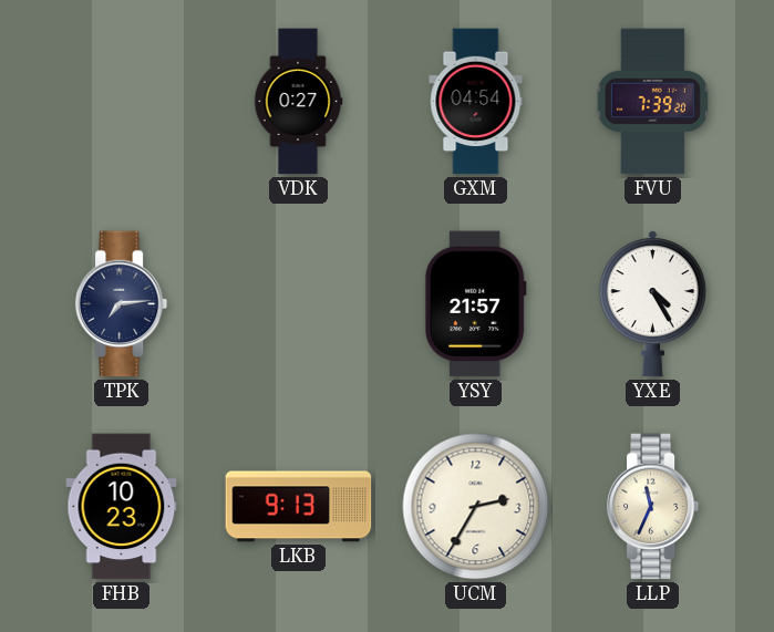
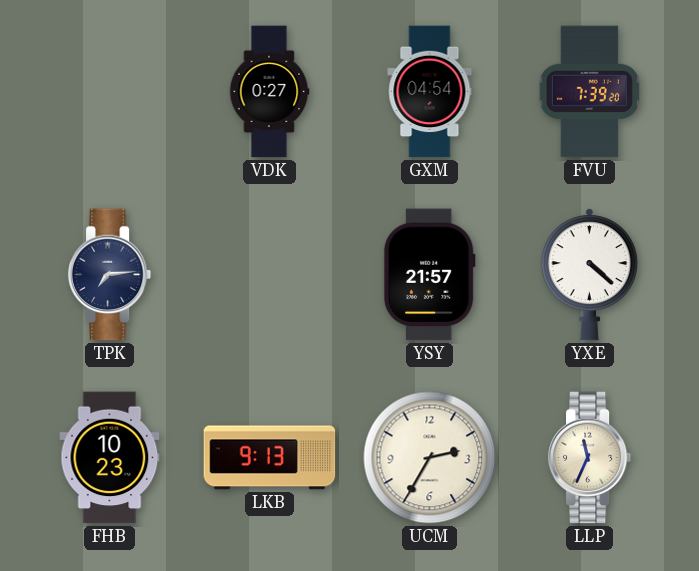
YXE: 4:25 -> 4:22 (589, 275)
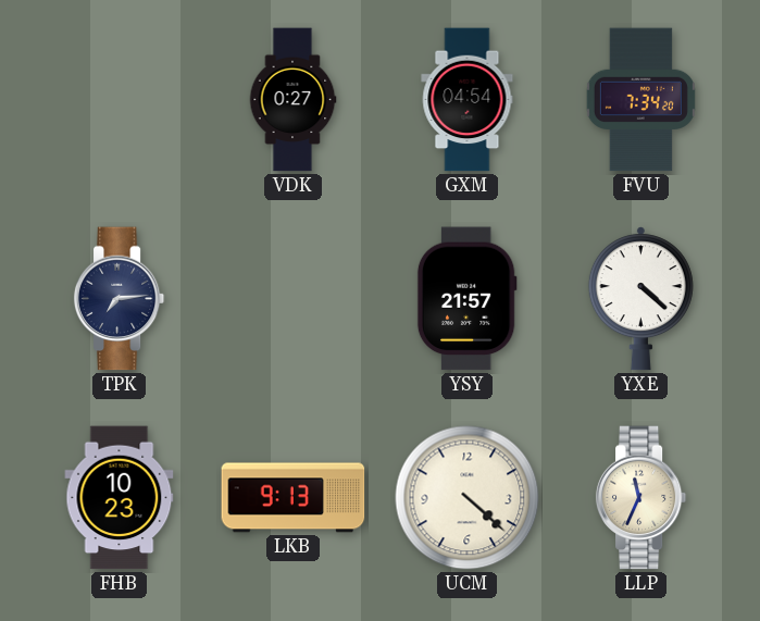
FVU: 7:39 -> 7:34 (640, 100)
UCM: 2:35 -> 4:22 (468, 498)
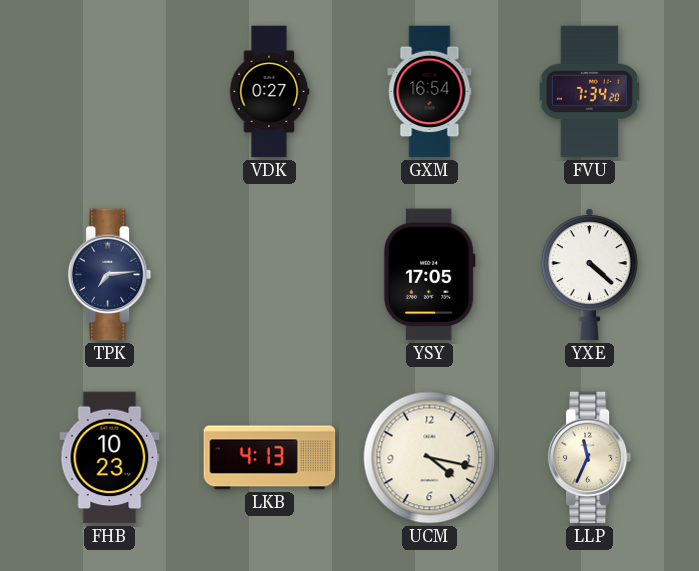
GXM: 04:54 -> 16:54 (430, 92)
YSY: 21:57 -> 17:05 (429, 275)
LKB: 9:13 -> 4:13 (270, 458)
UCM: 4:22 -> 4:17 (430, 458)
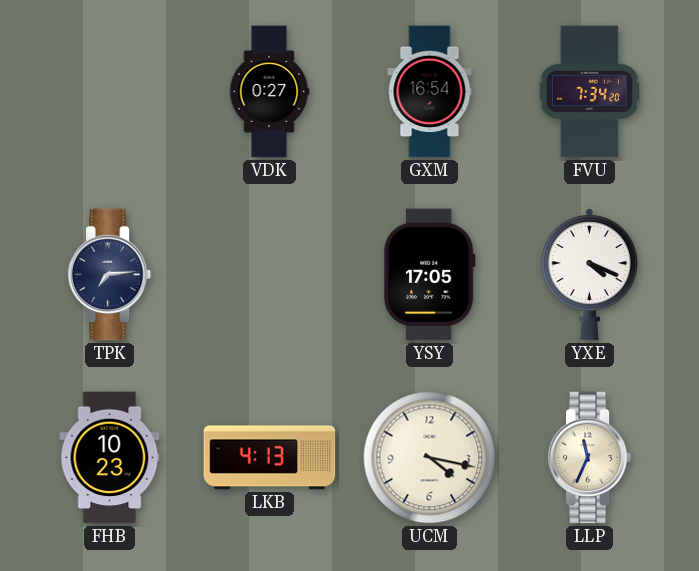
YXE: 4:22 -> 4:19 (589, 275)
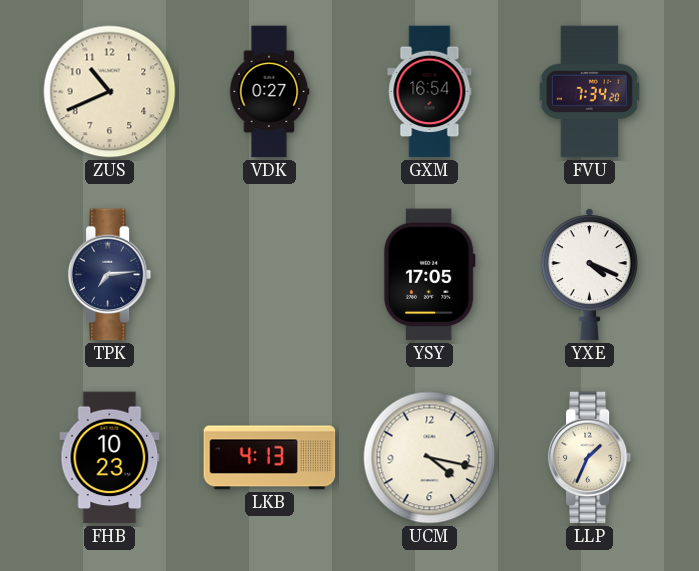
ZUS: none -> 10:41 (110, 92)
LLP: 11:34 -> 1:34 (590, 458)
